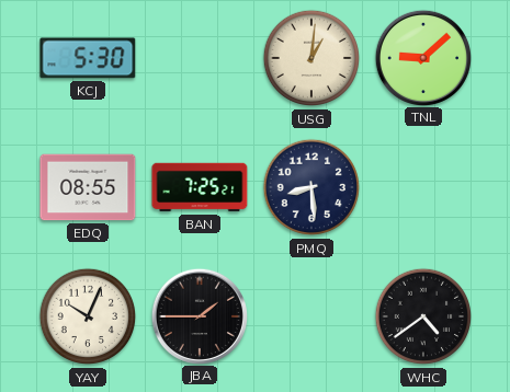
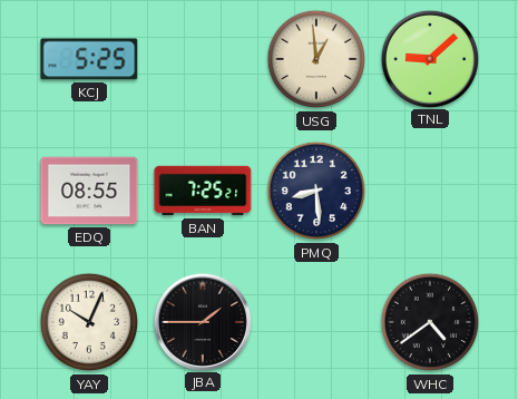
KCJ: 5:30 -> 5:25 (89, 59)
USG: 1:01 -> 12:59 (316, 59)
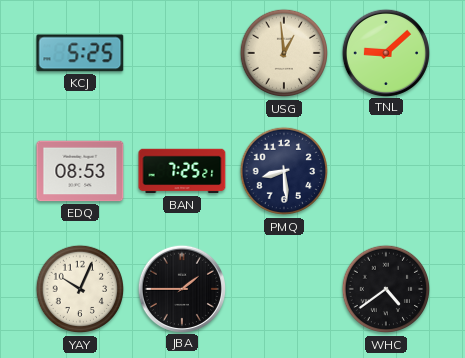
EDQ: 08:55 -> 08:53 (80, 171)
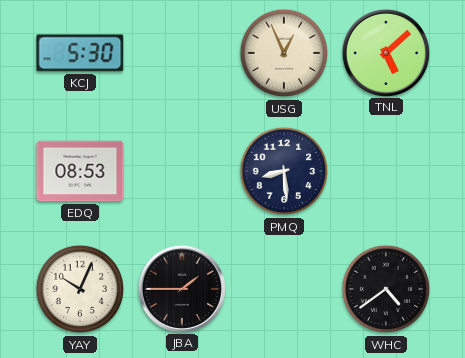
KCJ: 5:25 -> 5:30 (80, 53)
USG: 12:59 -> 12:56 (284, 53)
TNL: 9:08 -> 5:08 (385, 52)
BAN: 7:25 -> none (182, 171)
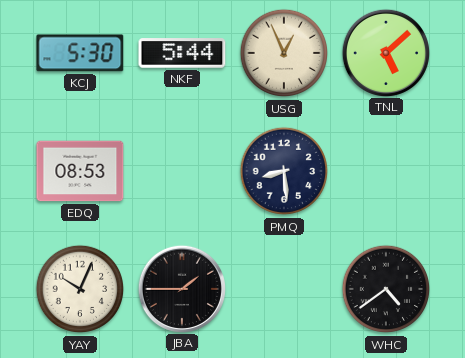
NKF: none -> 5:44 (182, 53)
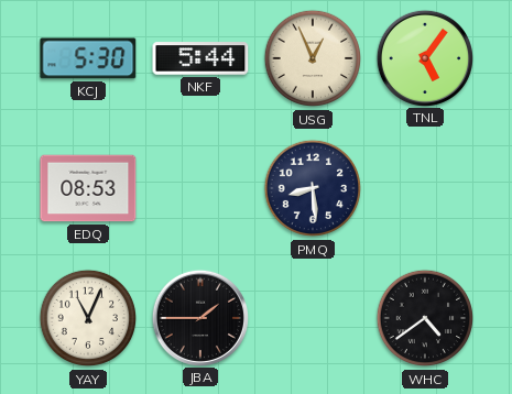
TNL: 5:08 -> 5:06 (424, 57)
YAY: 10:04 -> 11:04 (88, 318)
